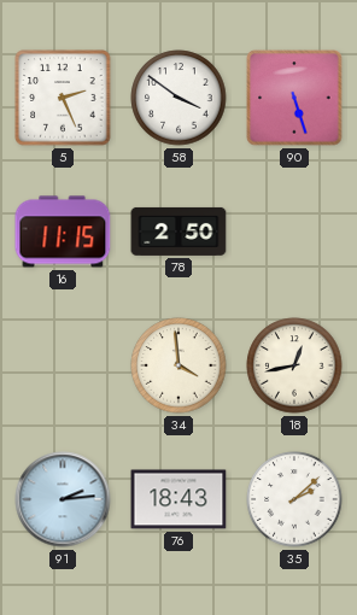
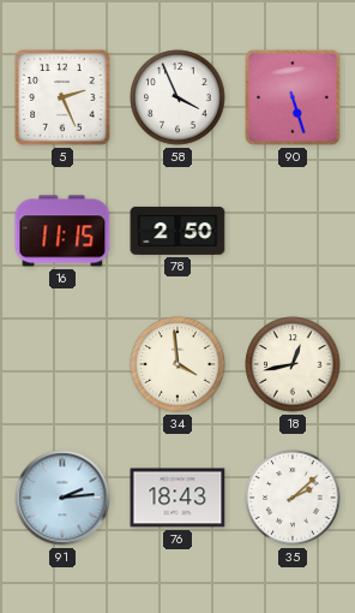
58: 3:51 -> 3:56 (177, 97)
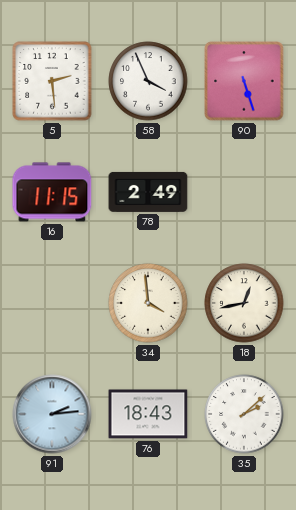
5: 2:26 -> 2:29 (52, 81)
78: 2:50 -> 2:49 (148, 192)
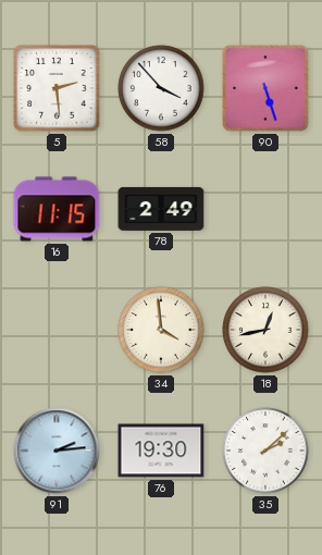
58: 3:56 -> 3:53 (161, 88)
76: 18:43 -> 19:30 (161, 451)
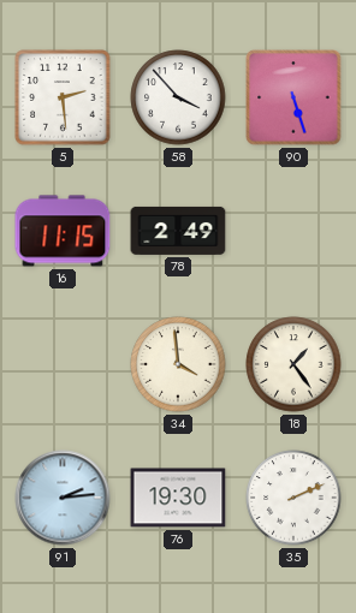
18: 12:43 -> 1:24 (293, 364)
35: 2:08 -> 2:11 (293, 498)
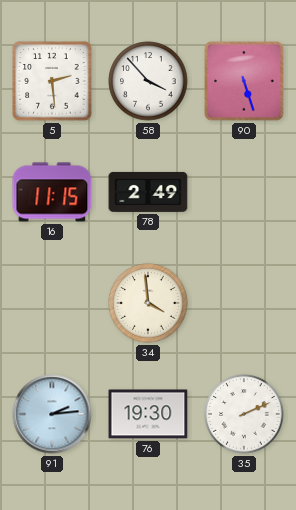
18: 1:24 -> none (293, 364)
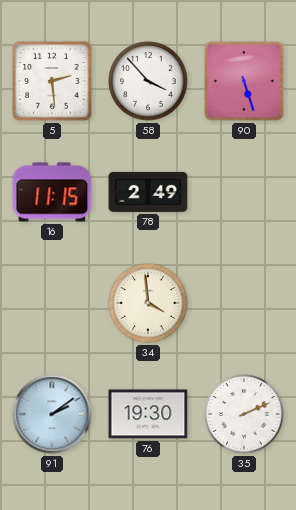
91: 2:14 -> 2:09 (52, 414)
